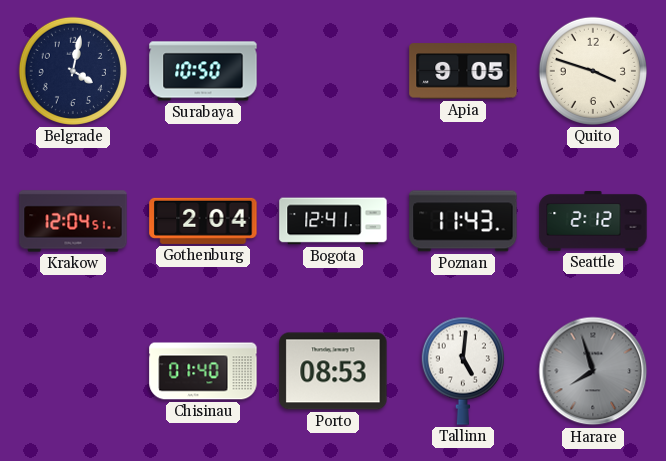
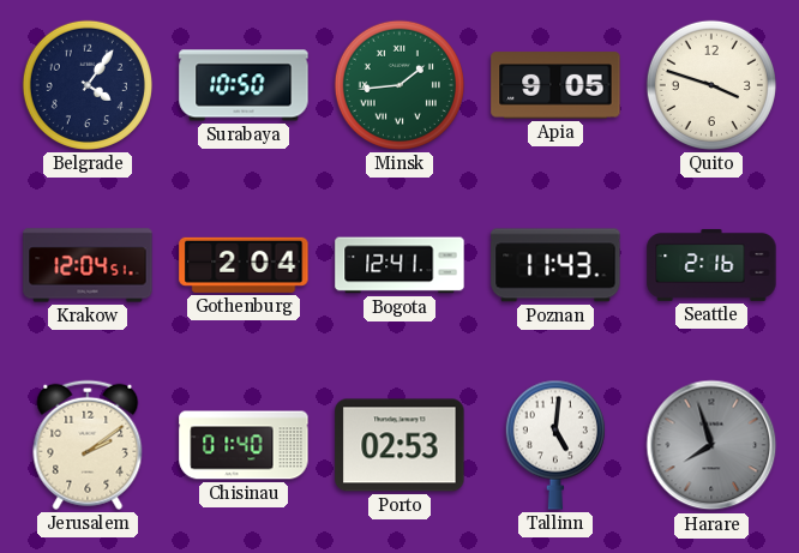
Belgrade: 4:02 -> 4:06 (88, 85)
Minsk: none -> 1:44 (400, 85)
Seattle: 2:12 -> 2:16 (711, 265)
Jerusalem: none -> 2:09 (88, 445)
Porto: 08:53 -> 02:53 (400, 445)
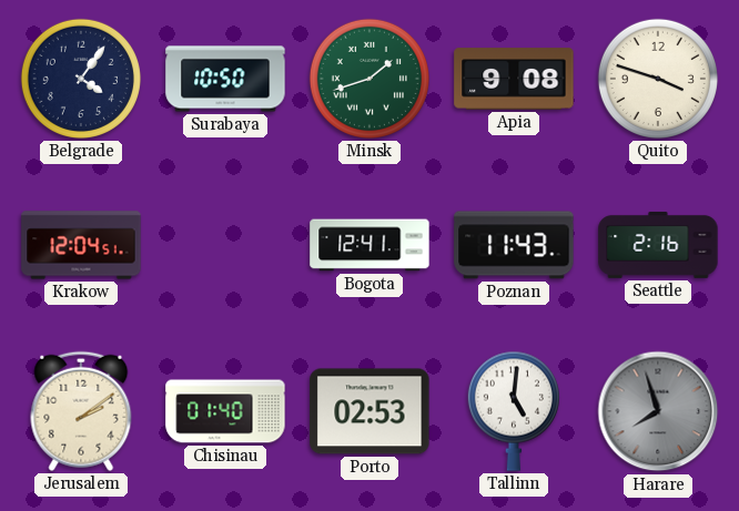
Minsk: 1:44 -> 1:42 (369, 79)
Apia: 9:05 -> 9:08 (514, 79)
Gothenburg: 2:04 -> none (244, 265)
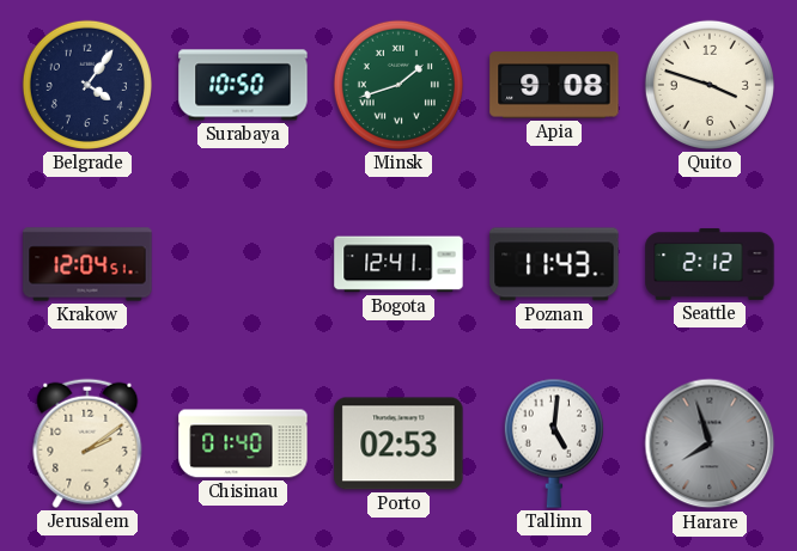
Seattle: 2:16 -> 2:12 (710, 264)
